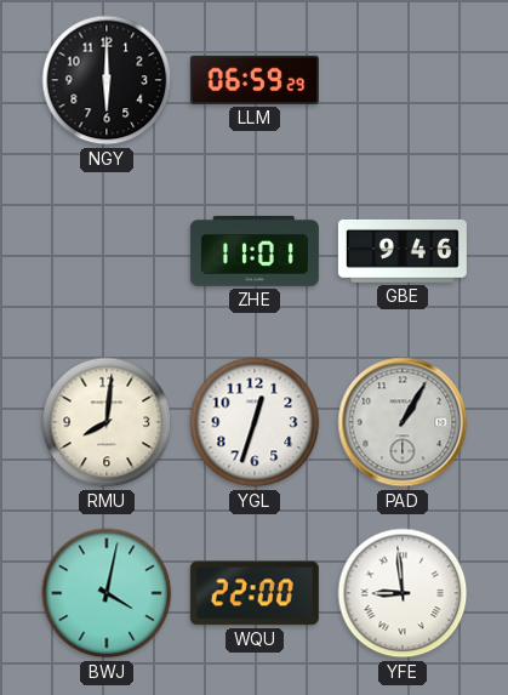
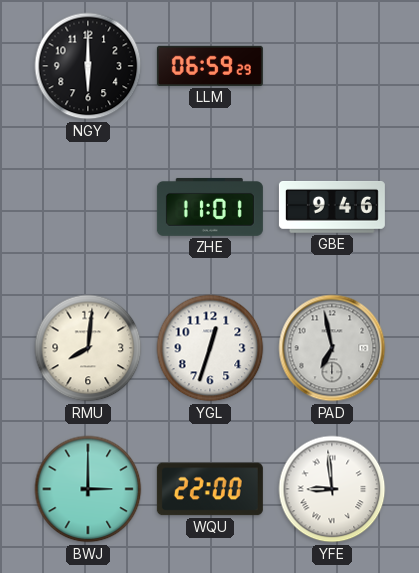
PAD: 1:05 -> 6:58 (332, 348)
BWJ: 4:02 -> 3:00 (88, 489)
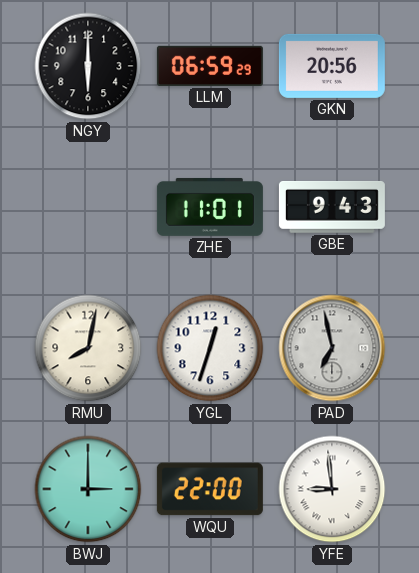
GKN: none -> 20:56 (332, 66)
GBE: 9:46 -> 9:43 (332, 207)
RMU: 8:01 -> 8:02 (88, 348)
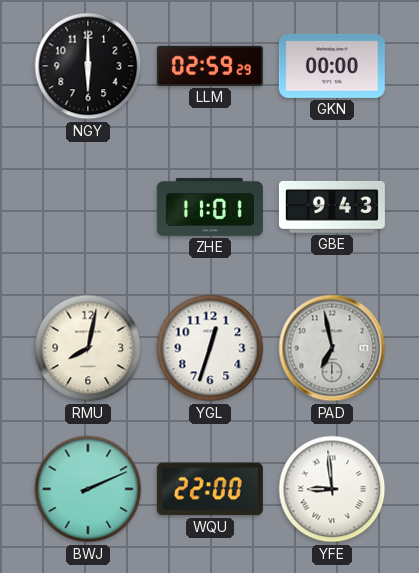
LLM: 06:59 -> 02:59 (210, 66)
GKN: 20:56 -> 00:00 (332, 66)
BWJ: 3:00 -> 2:11 (88, 489)
